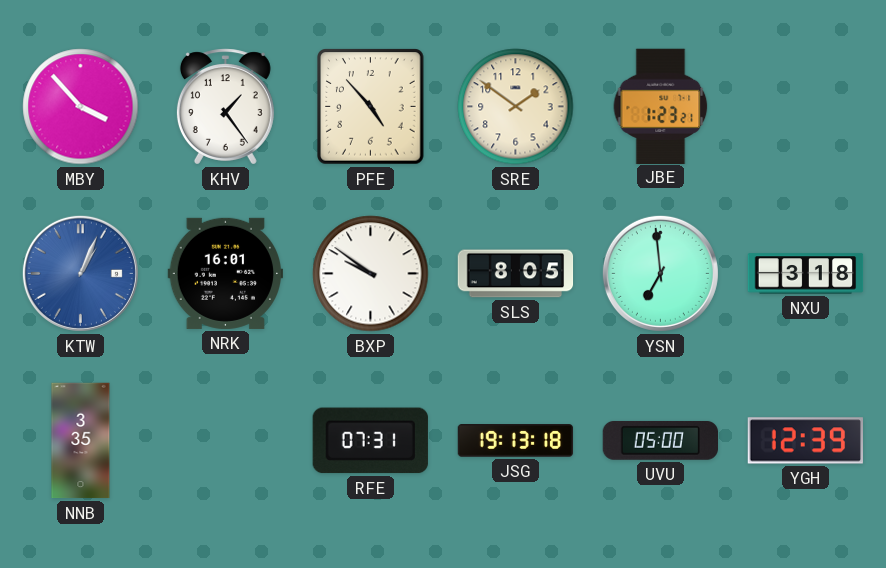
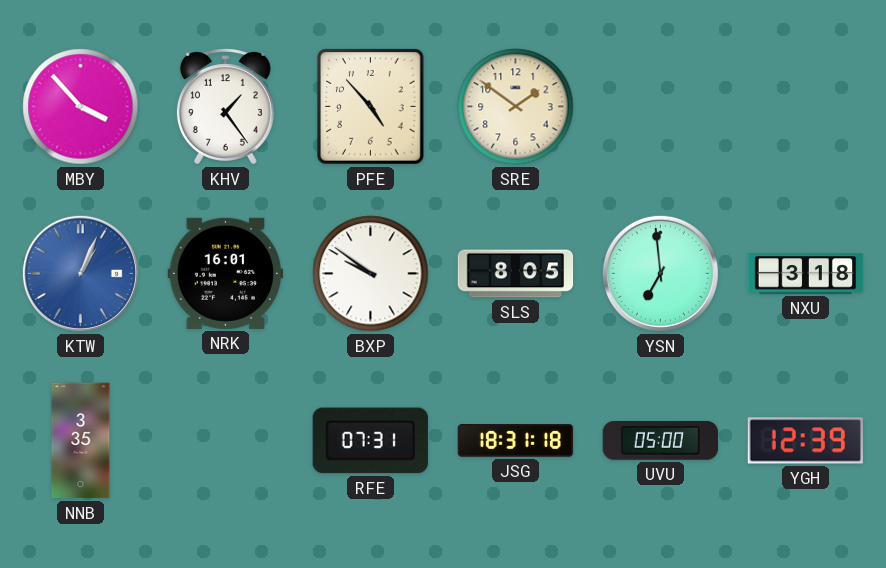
JBE: 1:23 -> none (661, 106)
JSG: 19:13 -> 18:31 (516, 441)
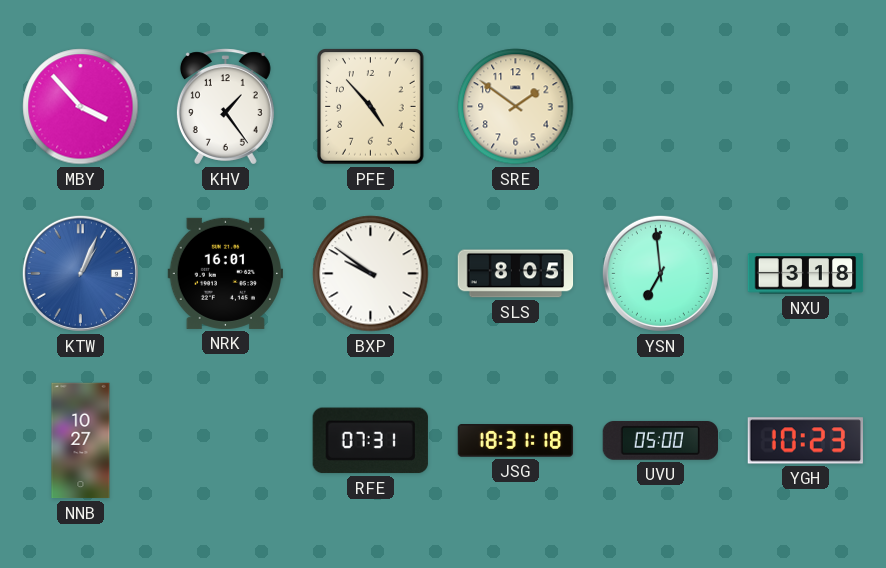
NNB: 3:35 -> 10:27 (81, 441)
YGH: 12:39 -> 10:23 (805, 441)
